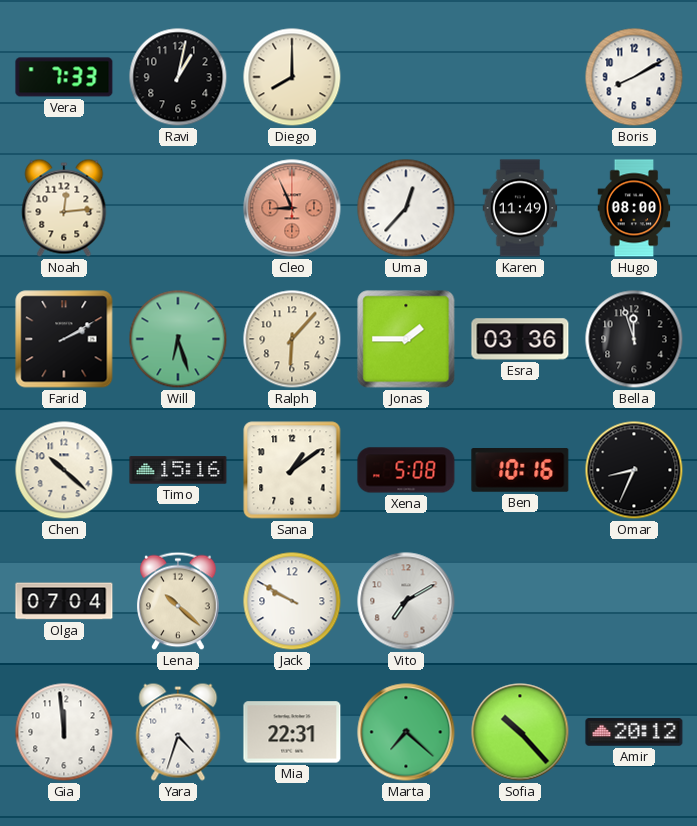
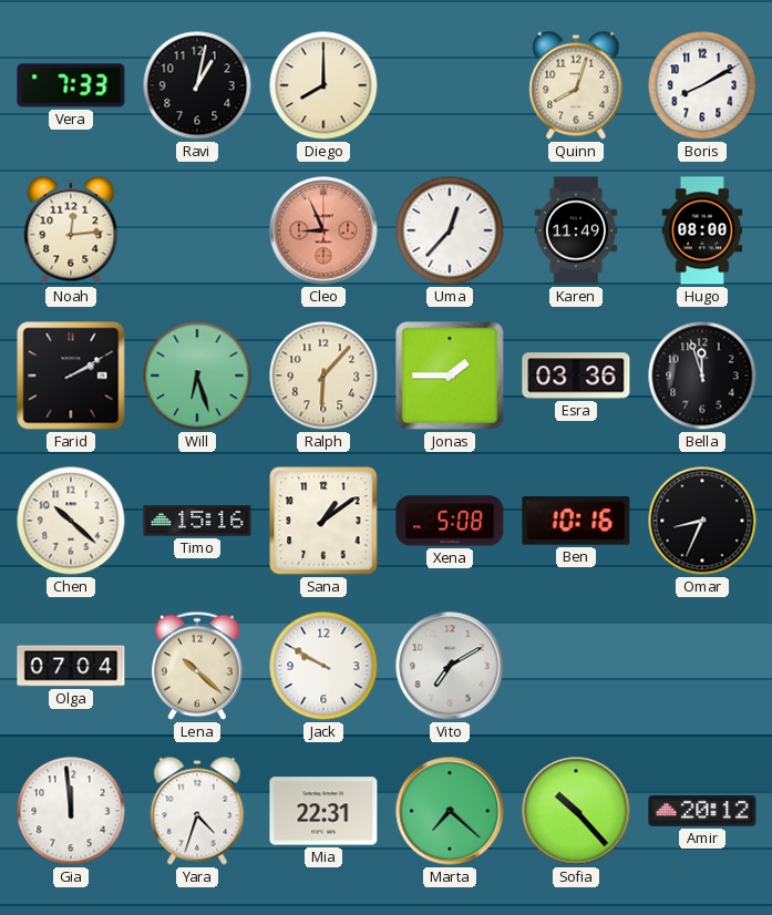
Quinn: none -> 8:03 (576, 85)
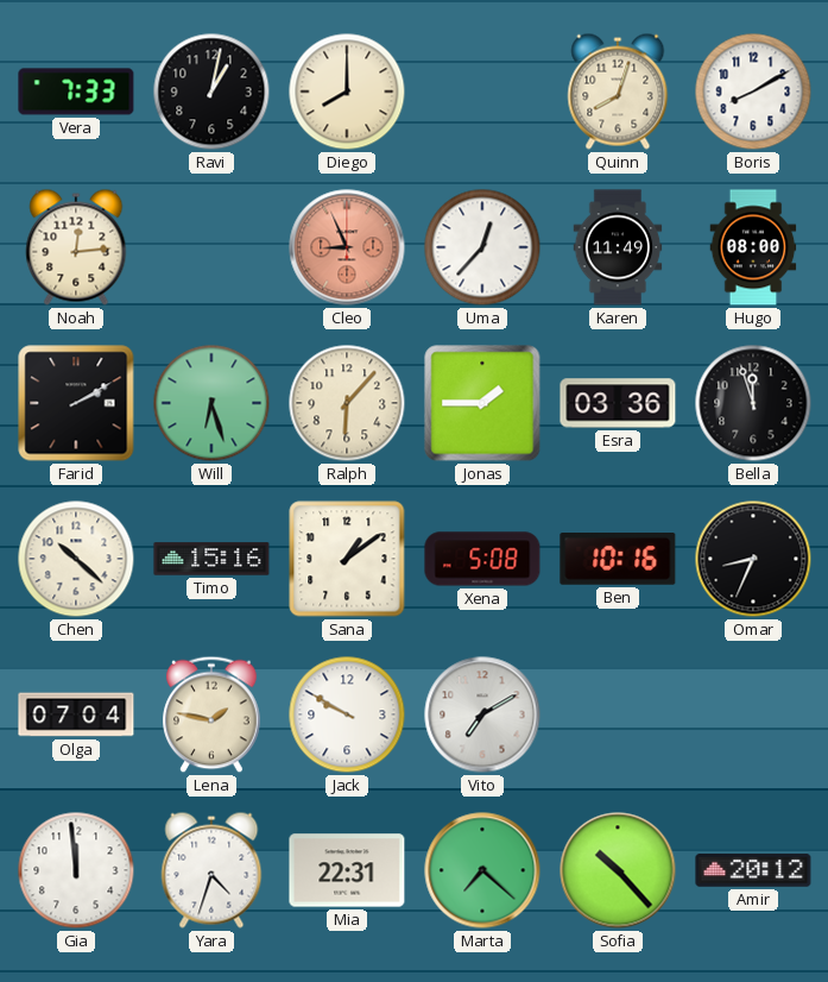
Lena: 10:22 -> 1:47 (211, 715)
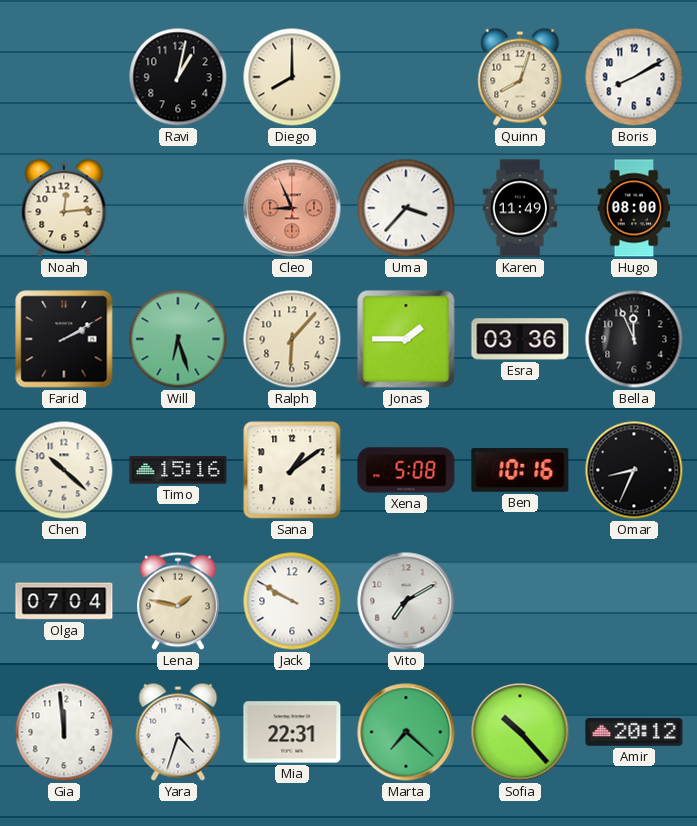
Vera: 7:33 -> none (76, 92)
Uma: 12:37 -> 3:37 (406, 208)
Bella: 11:57 -> 11:56 (634, 339)
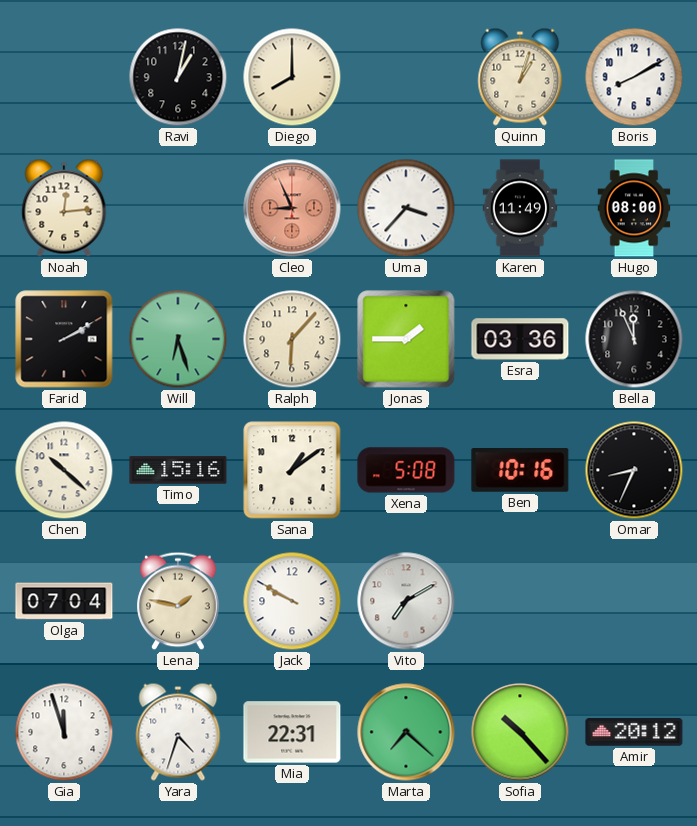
Quinn: 8:03 -> 1:03 (520, 77)
Gia: 11:59 -> 11:57 (64, 732)
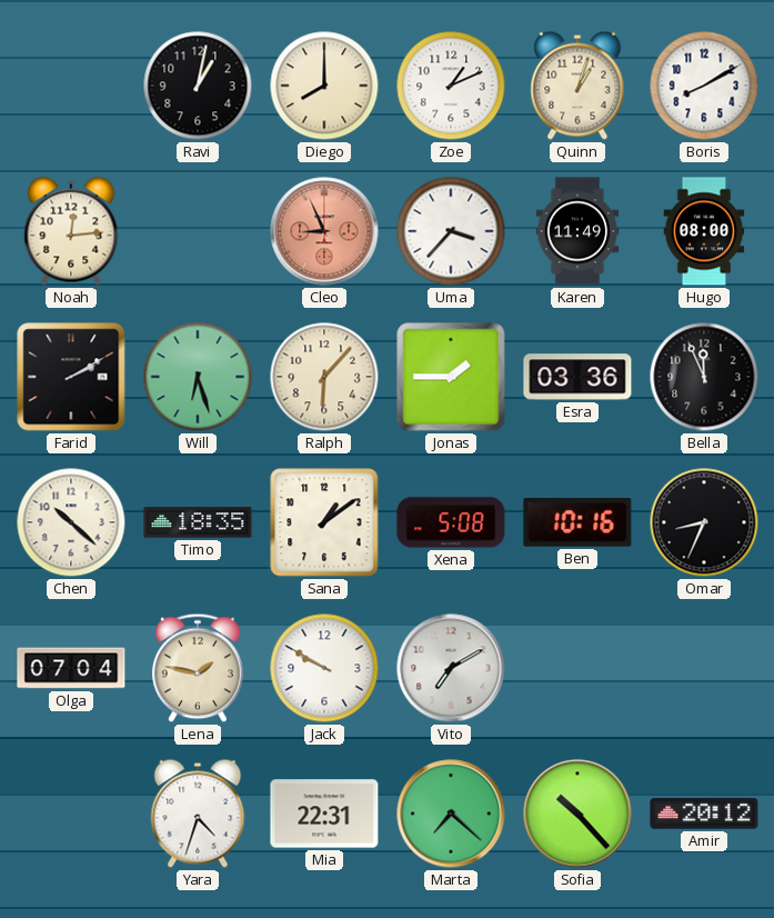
Zoe: none -> 1:11 (451, 86)
Timo: 15:16 -> 18:35 (198, 522)
Gia: 11:57 -> none (64, 732)
